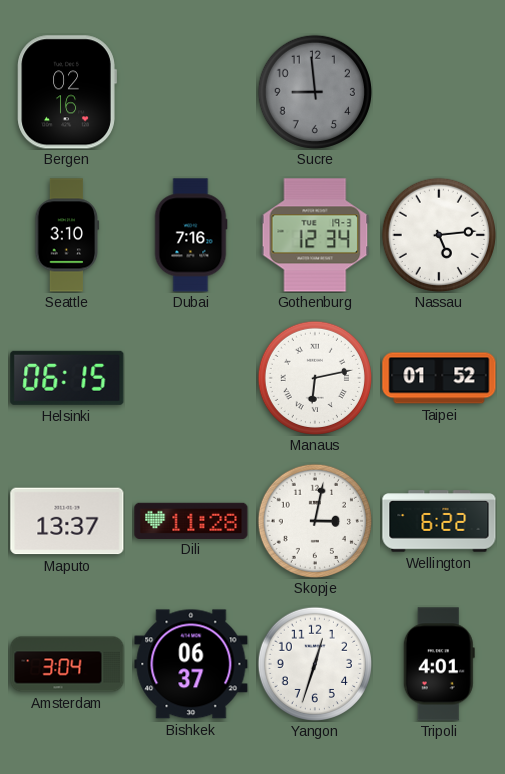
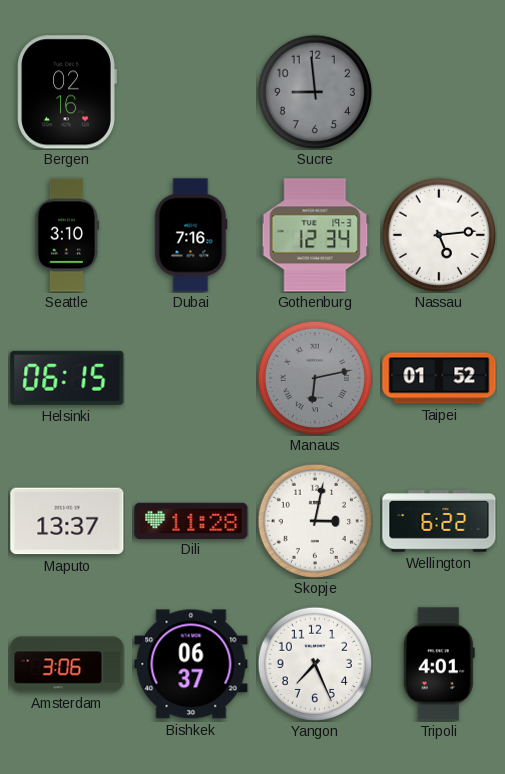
Manaus dial: white -> grey (315, 378)
Amsterdam: 3:04 -> 3:06 (67, 664)
Yangon: 12:33 -> 7:26 (315, 664)
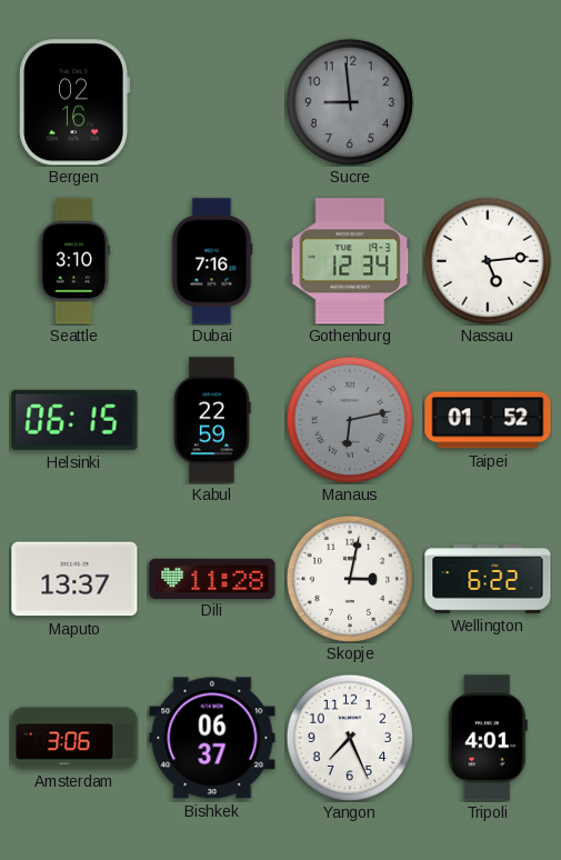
Kabul: none -> 22:59 (212, 420)
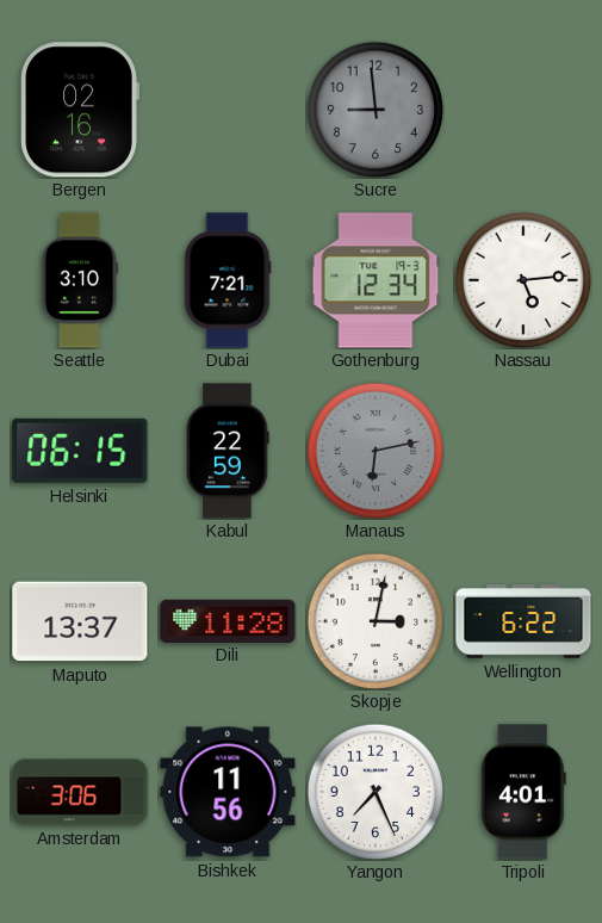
Dubai: 7:16 -> 7:21 (228, 280)
Taipei: 01:52 -> none (488, 420)
Bishkek: 06:37 -> 11:56 (228, 792)
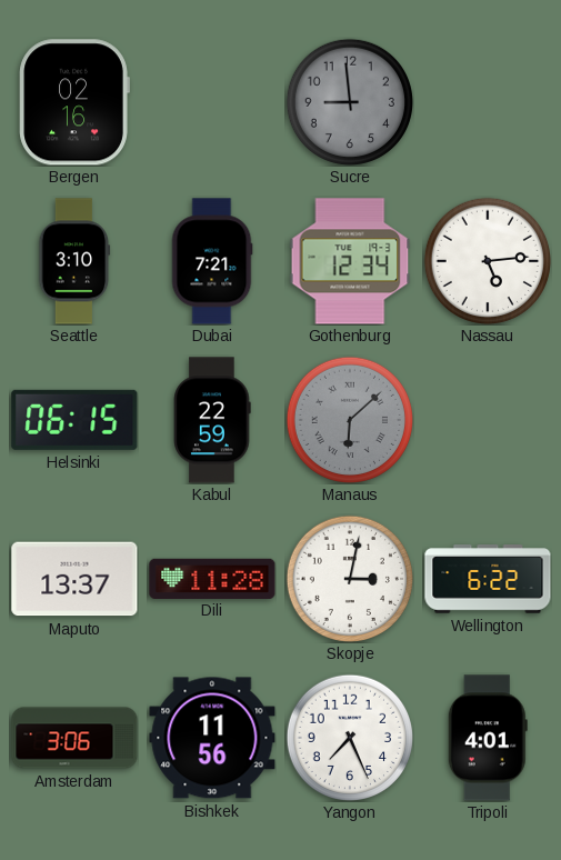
Manaus: 6:13 -> 6:08 (350, 420)
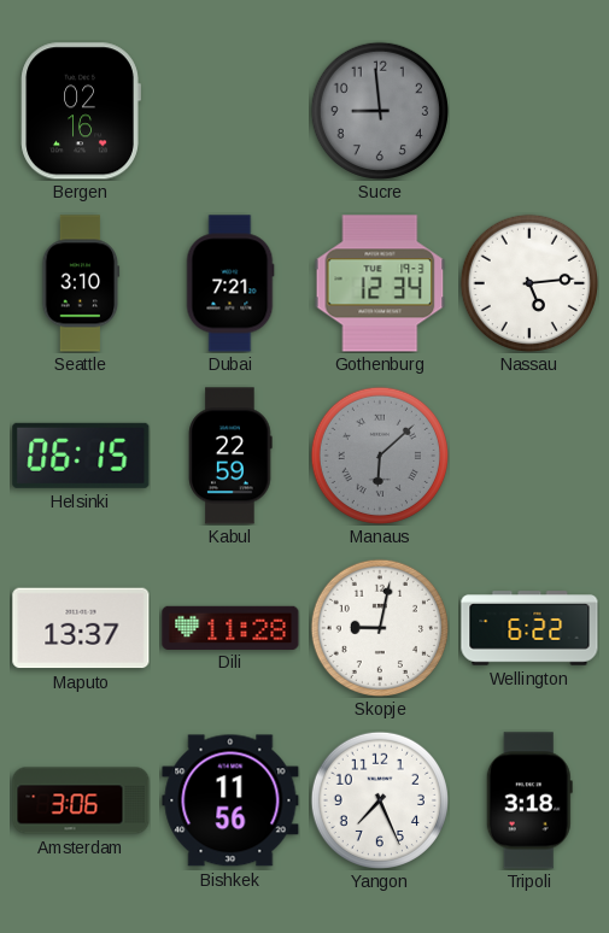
Skopje: 3:02 -> 9:02 (380, 628)
Tripoli: 4:01 -> 3:18 (529, 800)
